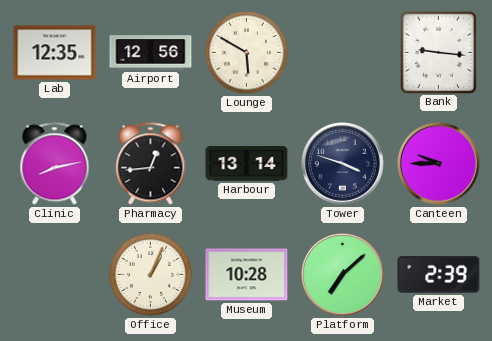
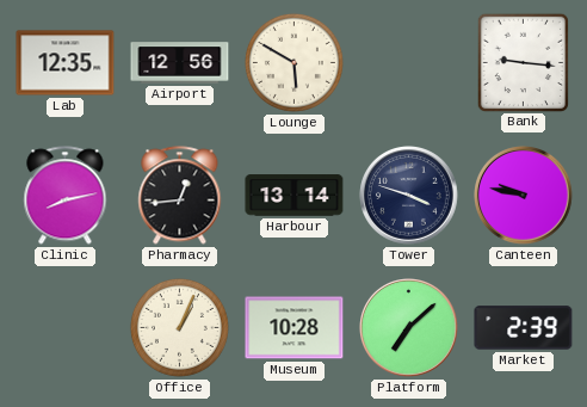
Canteen: 9:45 -> 9:47 (524, 196)
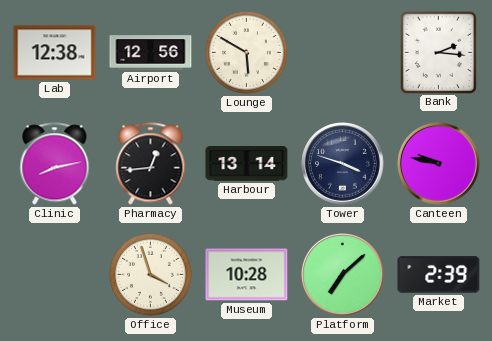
Lab: 12:35 -> 12:38 (55, 53)
Bank: 9:16 -> 2:16 (438, 52)
Office: 1:04 -> 3:57 (150, 274)
